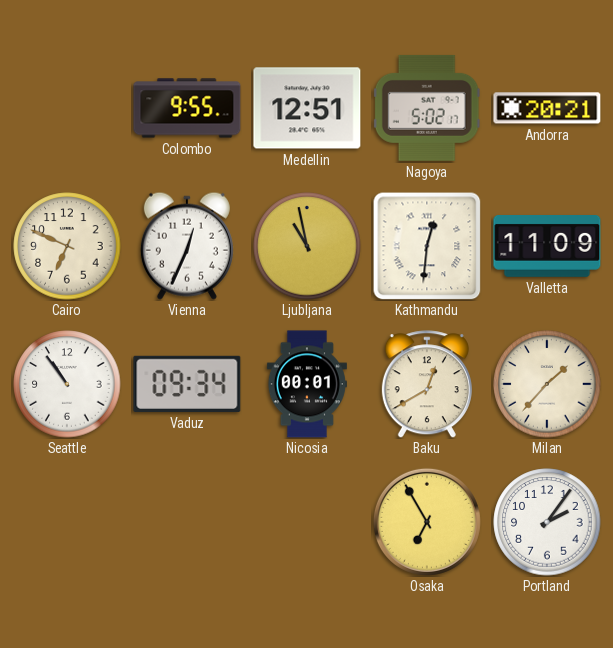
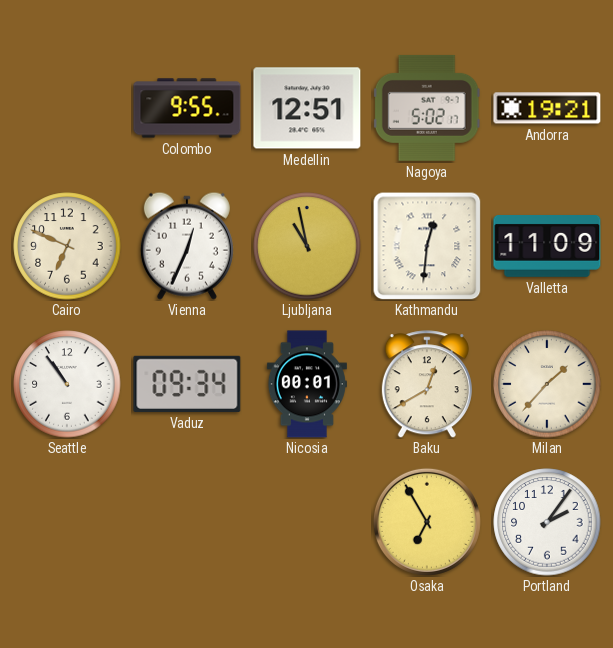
Andorra: 20:21 -> 19:21 (547, 108)
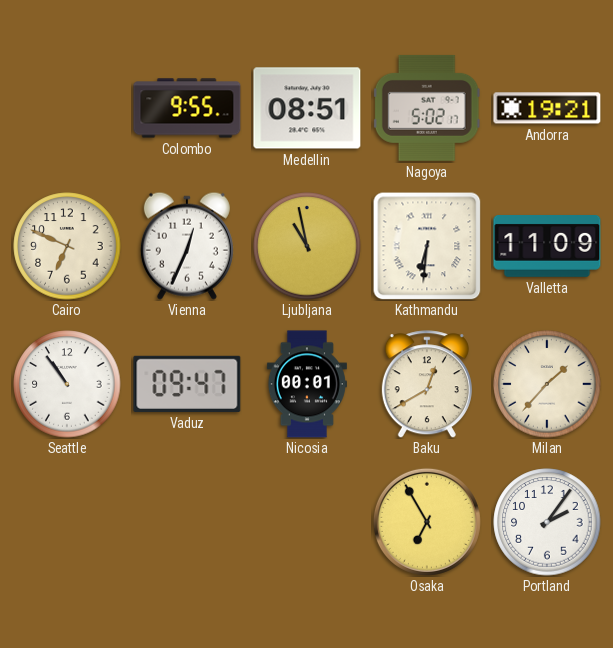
Medellin: 12:51 -> 08:51 (307, 108)
Kathmandu: 12:31 -> 6:31 (427, 246)
Vaduz: 09:34 -> 09:47 (187, 384)
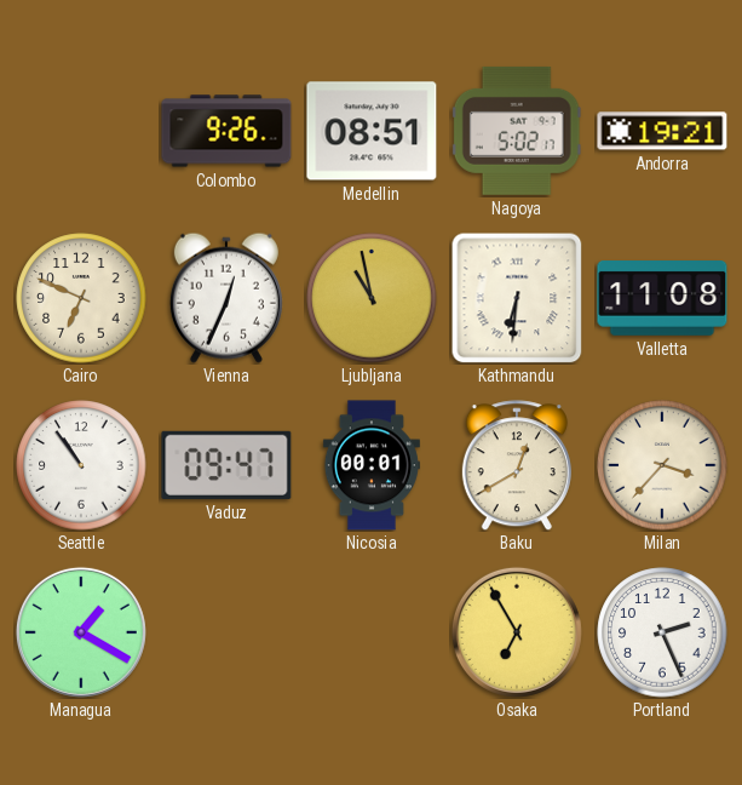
Colombo: 9:55 -> 9:26 (226, 131)
Valletta: 11:09 -> 11:08 (662, 299)
Milan: 1:37 -> 3:37 (662, 465)
Managua: none -> 1:20 (81, 632)
Portland: 2:06 -> 2:26 (662, 632)
